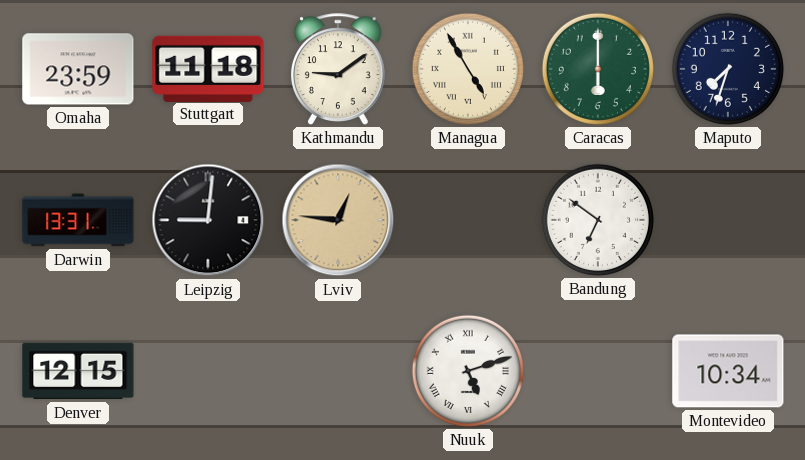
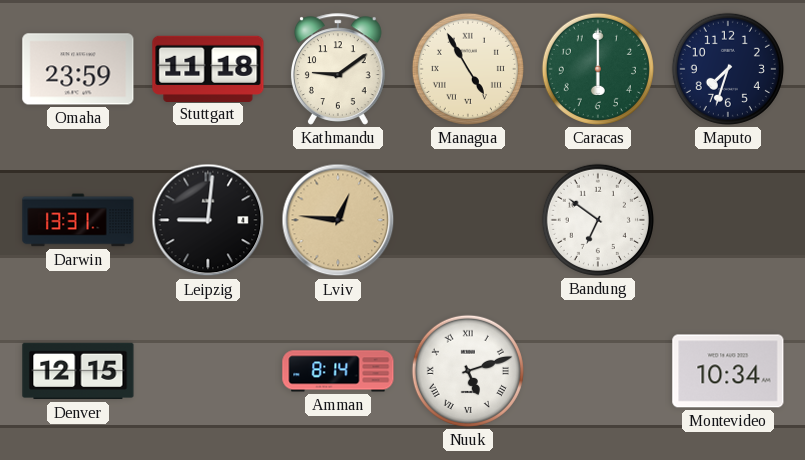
Amman: none -> 8:14 (338, 371)
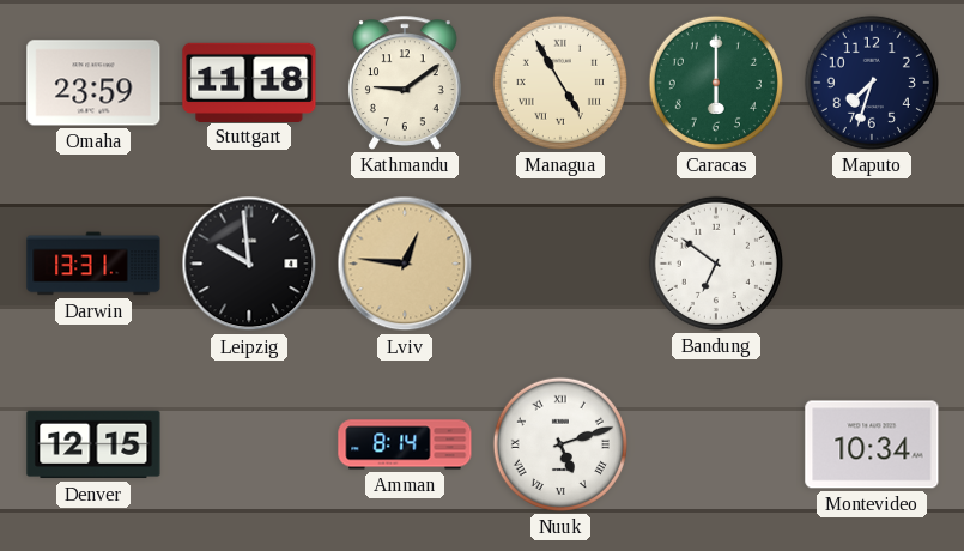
Leipzig: 9:01 -> 9:59 (249, 264)
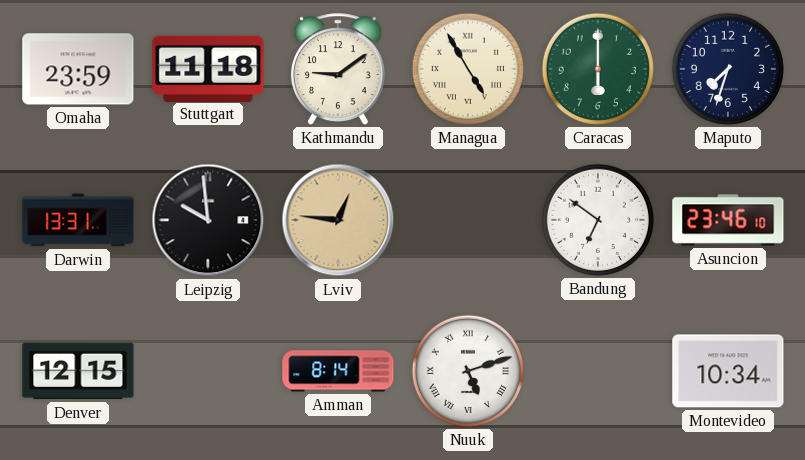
Asuncion: none -> 23:46 (728, 220)
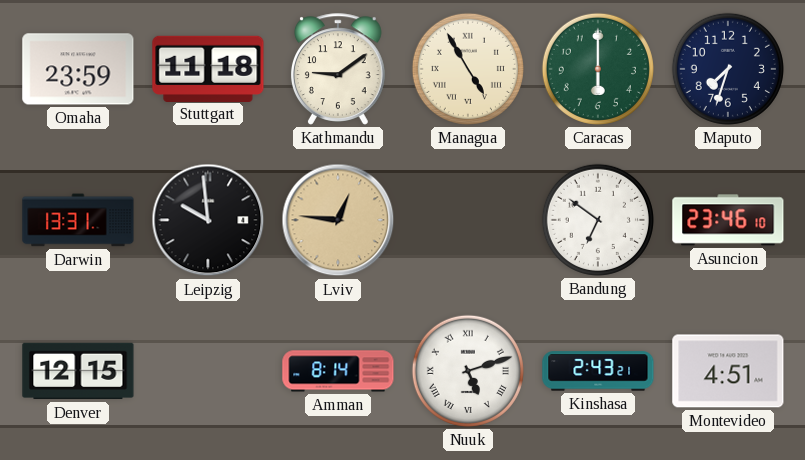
Kinshasa: none -> 2:43 (598, 371)
Montevideo: 10:34 -> 4:51 (728, 371)
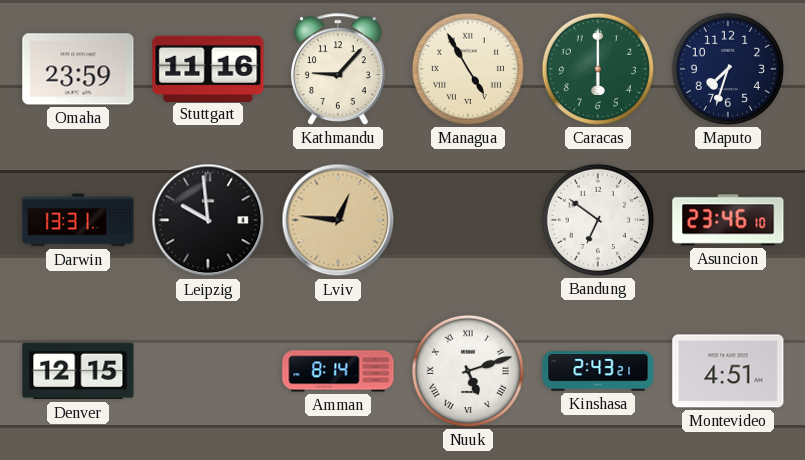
Stuttgart: 11:18 -> 11:16 (208, 68)
Kathmandu: 9:09 -> 9:07 (338, 69)
